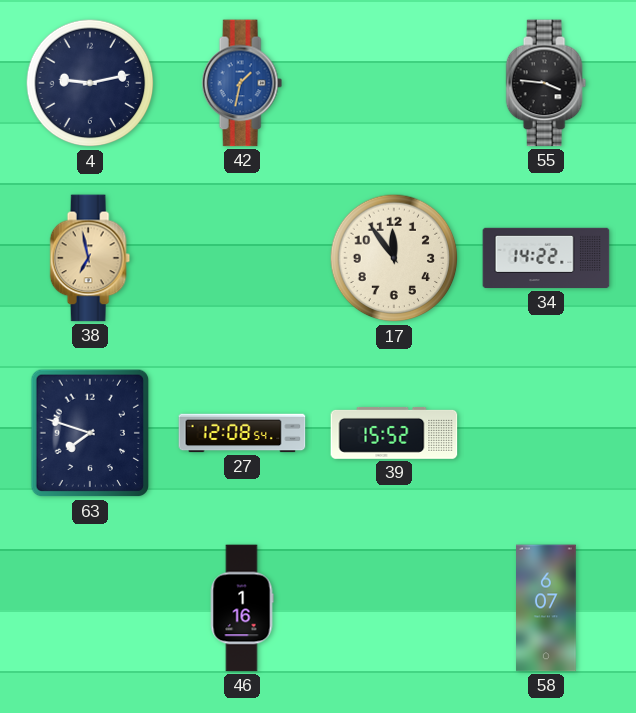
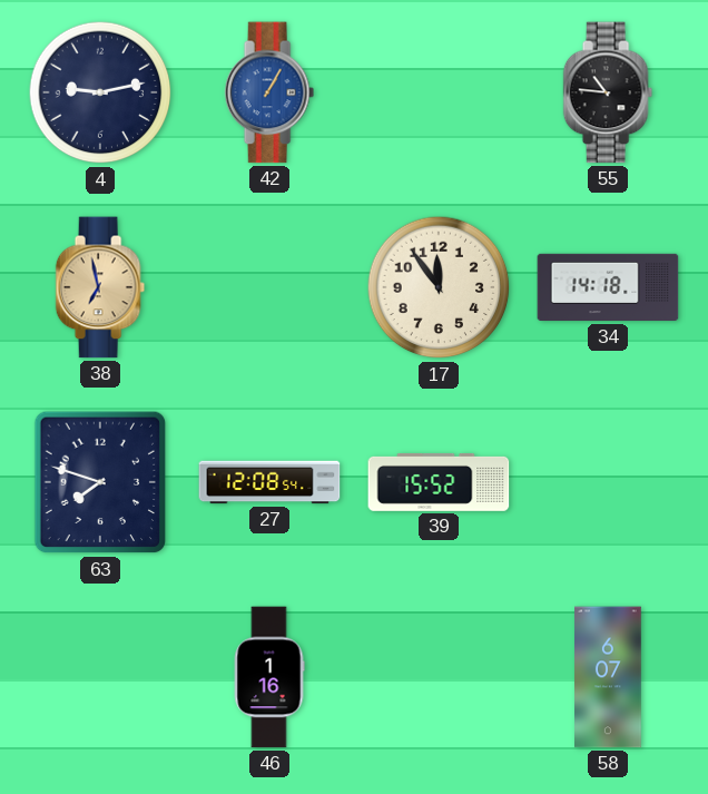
42: 1:32 -> 1:05 (269, 92)
55: 3:46 -> 10:46 (608, 92)
34: 14:22 -> 14:18 (608, 287)
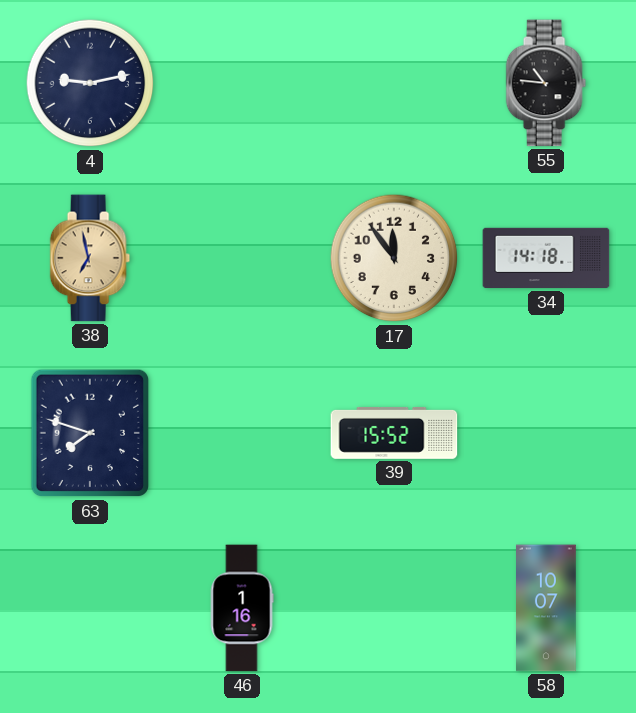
42: 1:05 -> none (269, 92)
27: 12:08 -> none (269, 482)
58: 6:07 -> 10:07 (547, 608)
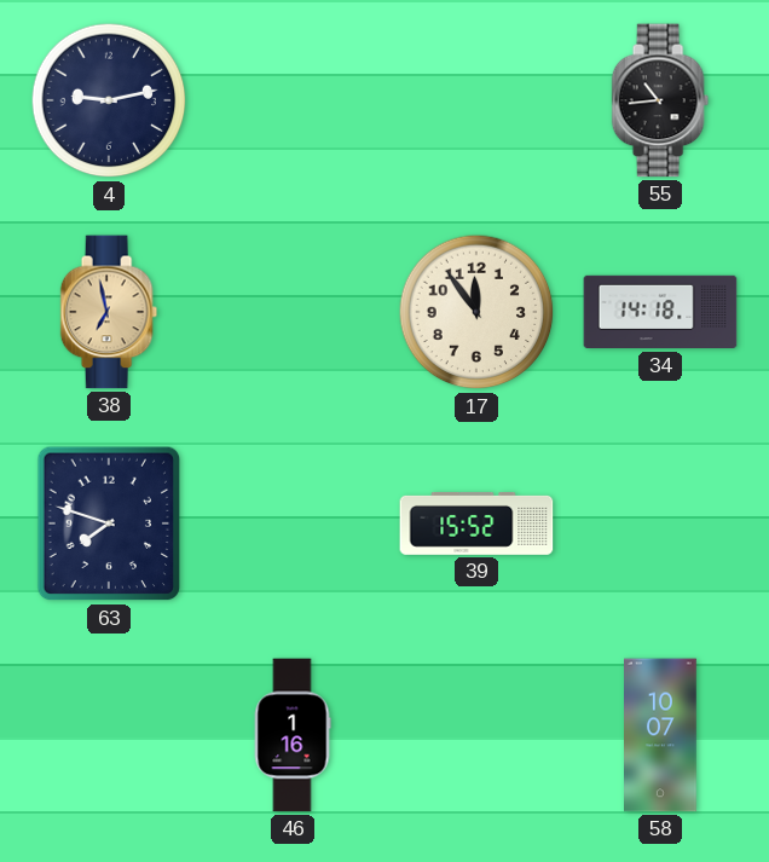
55: 10:46 -> 10:44 (660, 100)
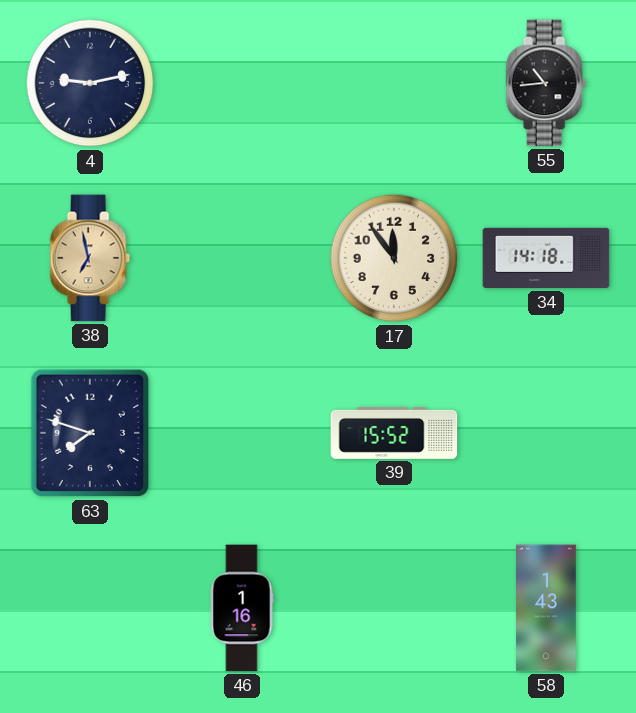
58: 10:07 -> 1:43 (547, 608)
